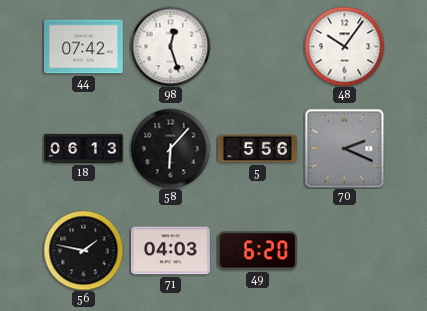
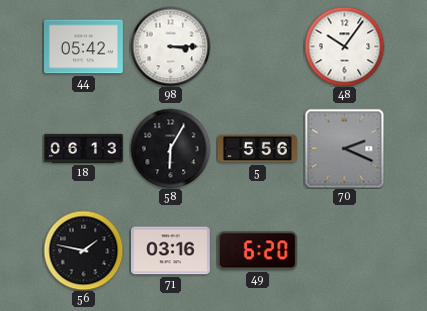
44: 07:42 -> 05:42 (83, 47)
98: 12:27 -> 3:15 (170, 46)
58: 6:07 -> 6:05 (170, 148)
71: 04:03 -> 03:16 (170, 251)
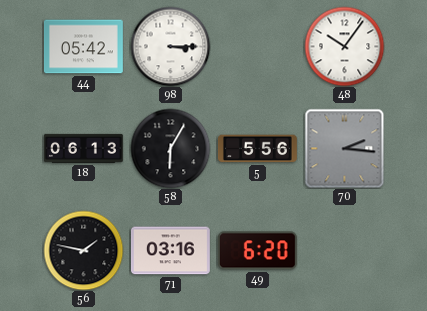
70: 2:19 -> 2:16 (344, 148)
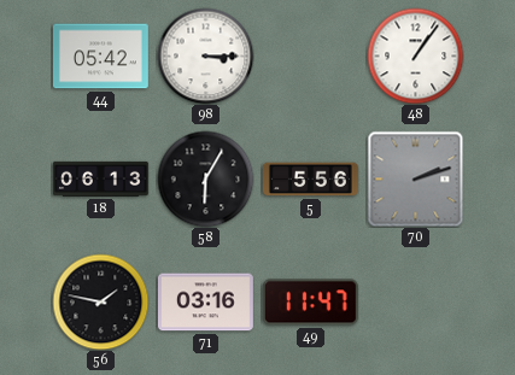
48: 10:06 -> 1:06 (415, 55)
70: 2:16 -> 2:12 (415, 178)
49: 6:20 -> 11:47 (310, 303)
